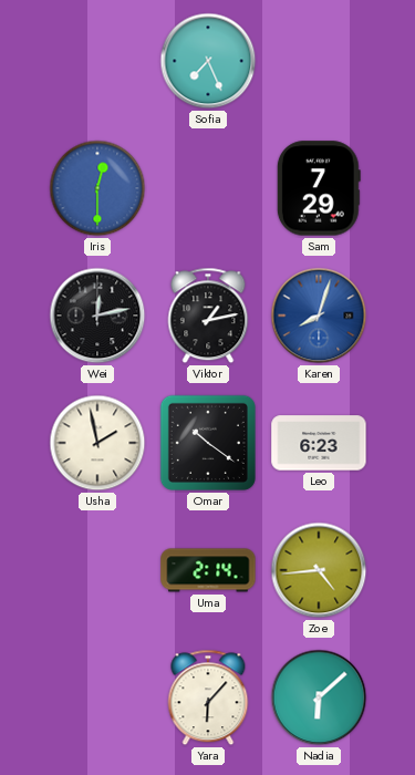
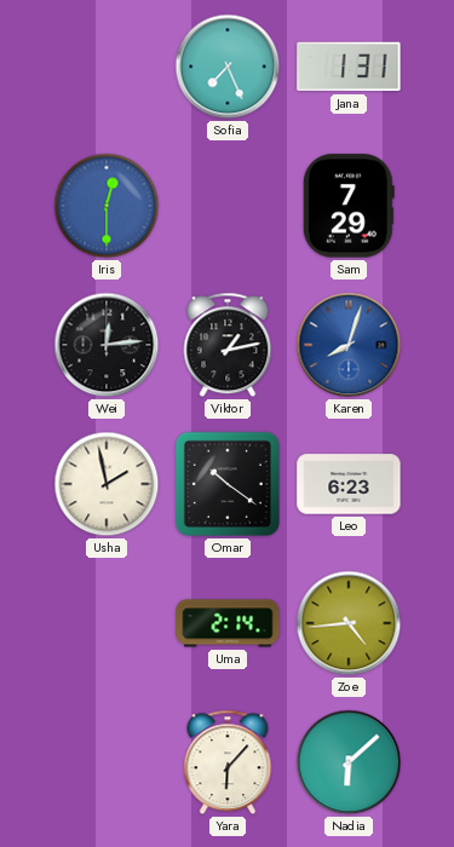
Jana: none -> 1:31 (349, 67)
Wei: 12:13 -> 12:14 (107, 345)
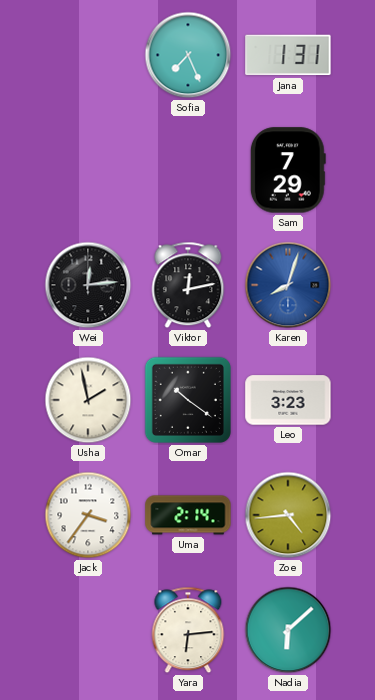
Iris: 12:30 -> none (107, 206)
Viktor: 1:13 -> 12:13 (188, 285)
Leo: 6:23 -> 3:23 (288, 400)
Jack: none -> 3:36 (88, 515)
Yara: 6:07 -> 6:14 (188, 630)
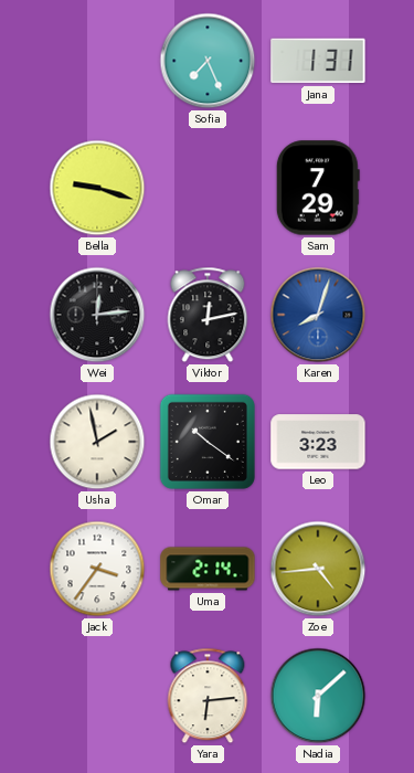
Bella: none -> 9:18 (97, 188)
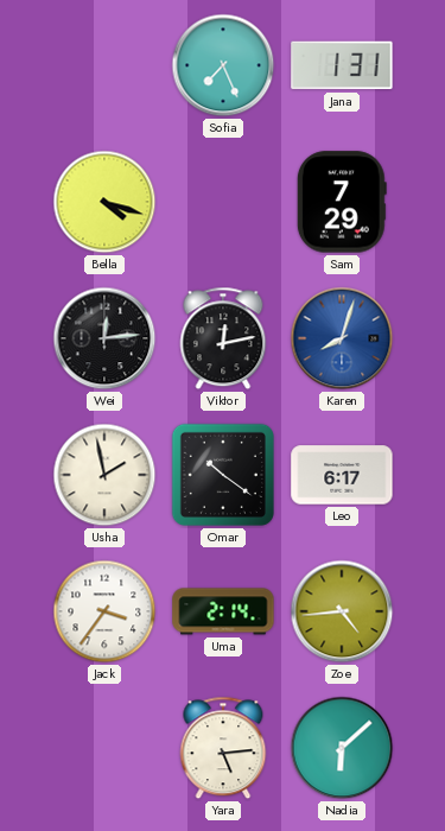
Bella: 9:18 -> 4:18 (104, 202)
Leo: 3:23 -> 6:17 (342, 475)
Yara: 6:14 -> 5:14 (223, 748)
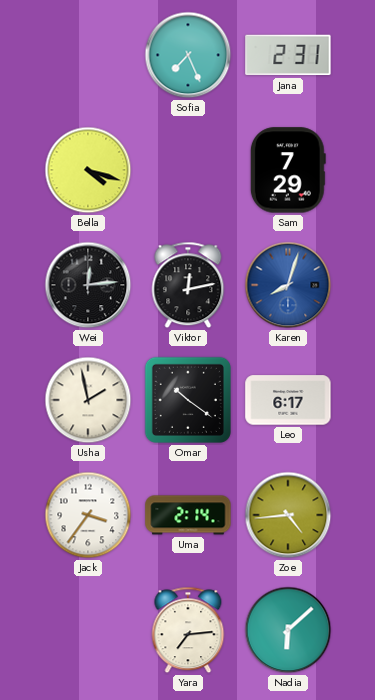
Jana: 1:31 -> 2:31 (288, 55)
Yara: 5:14 -> 7:14 (188, 630)
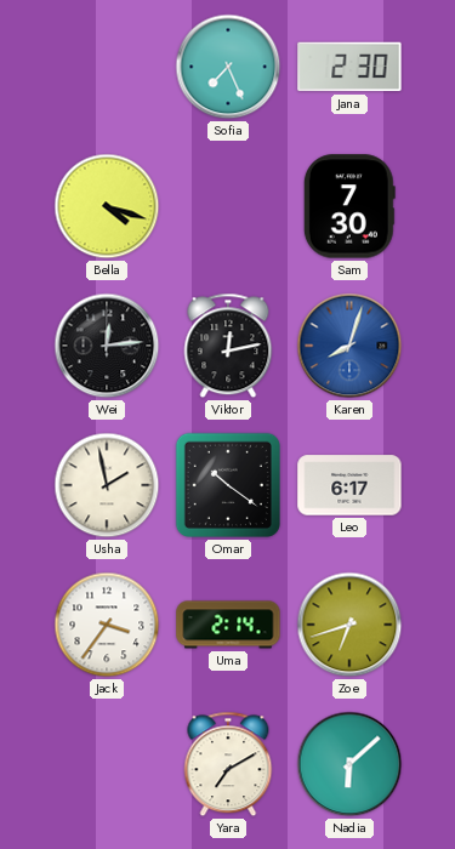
Jana: 2:31 -> 2:30 (349, 67)
Sam: 7:29 -> 7:30 (349, 206)
Zoe: 4:44 -> 6:42 (349, 625)
Yara: 7:14 -> 7:10 (228, 764)
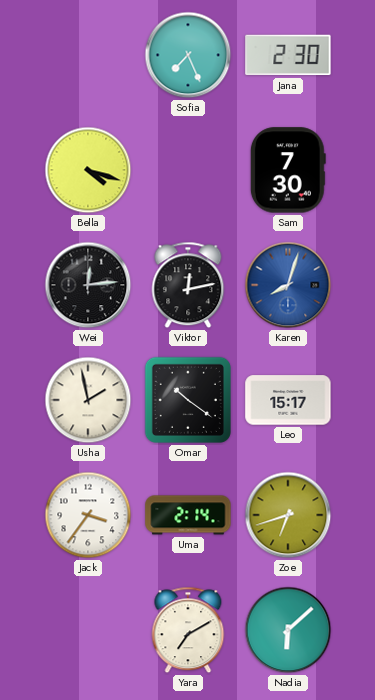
Leo: 6:17 -> 15:17 (288, 400)
